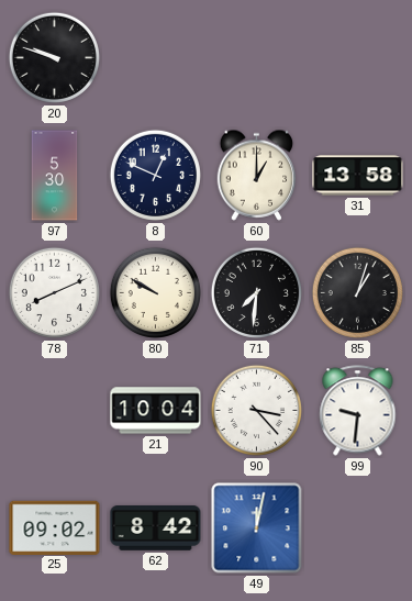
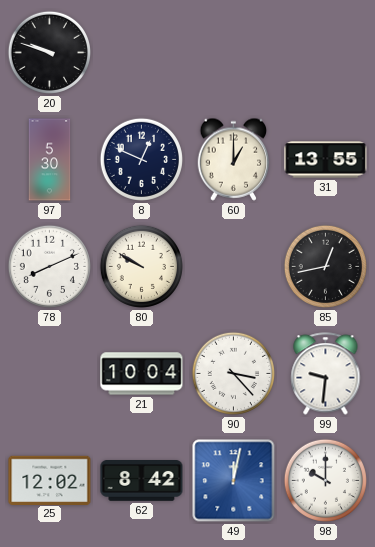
31: 13:58 -> 13:55 (326, 160)
71: 7:31 -> none (256, 292)
85: 1:03 -> 12:43 (325, 266)
25: 09:02 -> 12:02 (50, 480)
98: none -> 10:00 (325, 480)
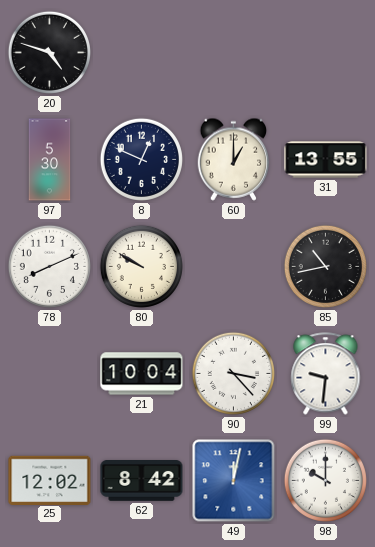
20: 9:48 -> 4:48 (49, 52)
85: 12:43 -> 10:43 (325, 266)
